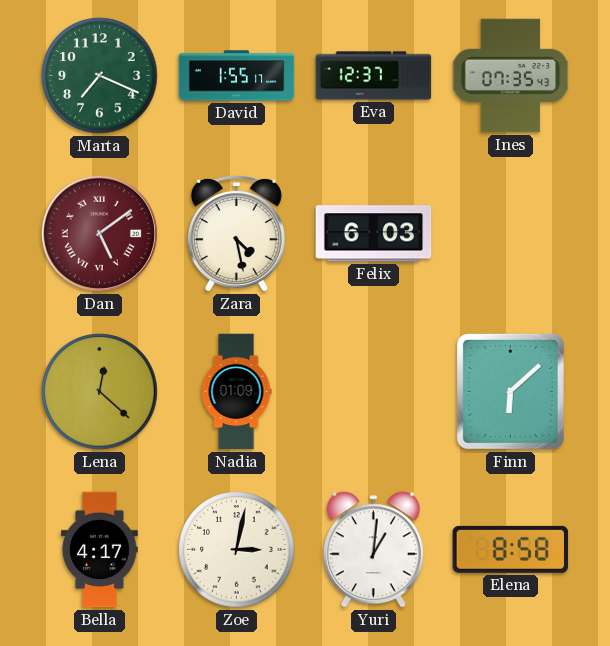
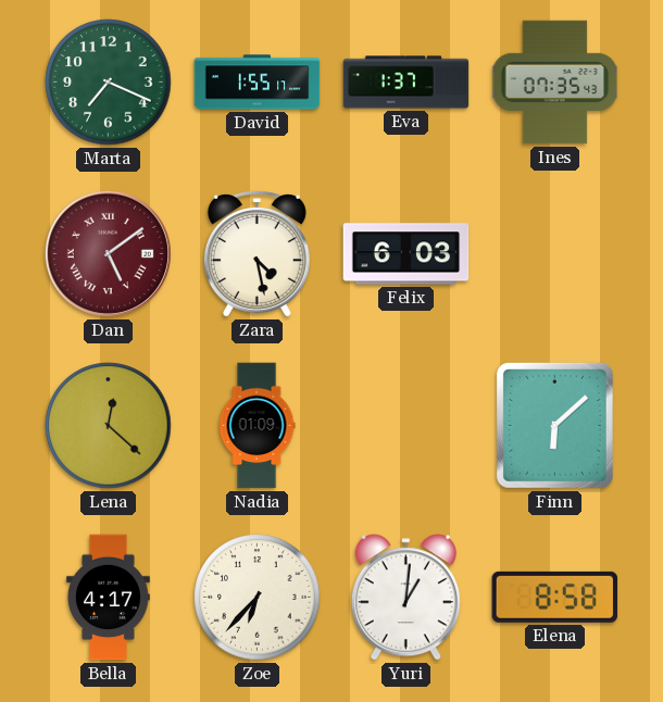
Eva: 12:37 -> 1:37 (406, 83)
Zoe: 3:02 -> 6:37 (258, 598)
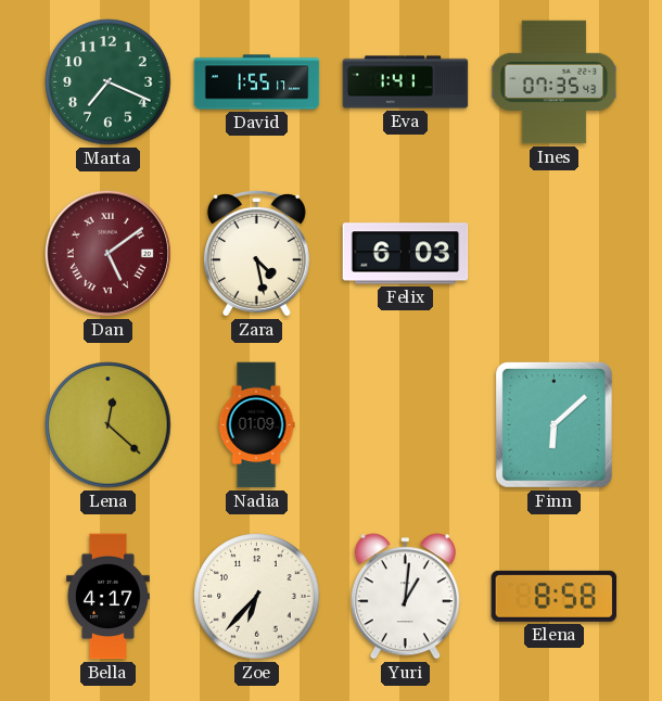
Eva: 1:37 -> 1:41 (406, 82)
